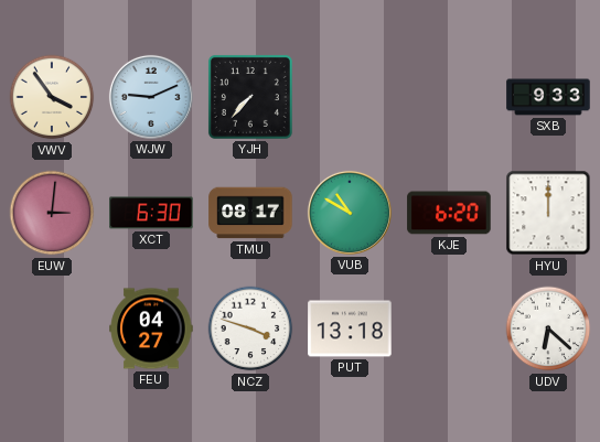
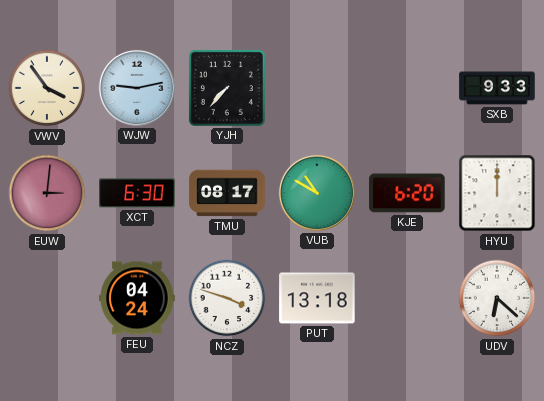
WJW: 9:11 -> 9:13 (137, 88)
FEU: 04:27 -> 04:24 (137, 298)
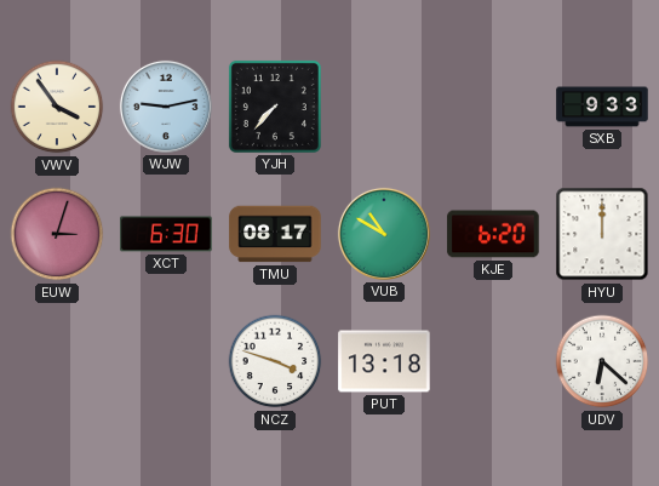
EUW: 3:01 -> 3:03 (57, 234)
FEU: 04:24 -> none (137, 298)
